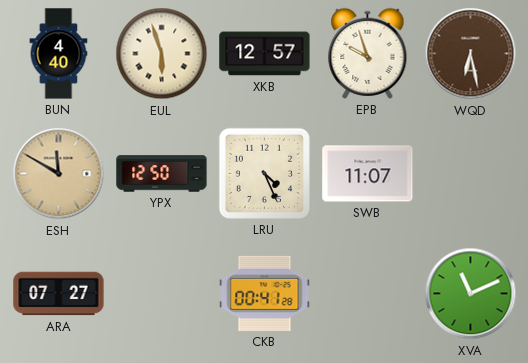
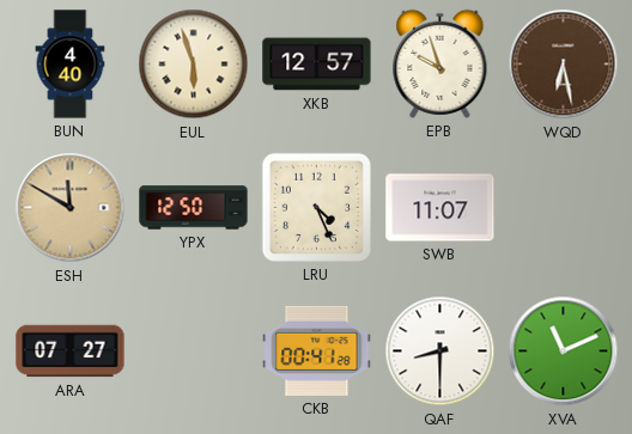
QAF: none -> 8:30 (440, 352)
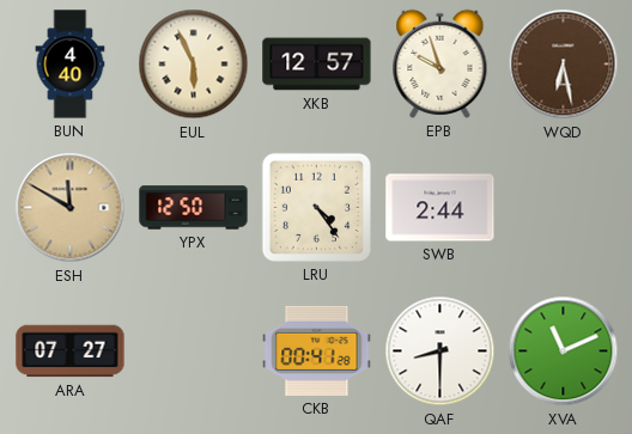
EUL: 5:57 -> 5:56 (194, 65)
LRU: 4:26 -> 4:24 (316, 207)
SWB: 11:07 -> 2:44 (440, 208)
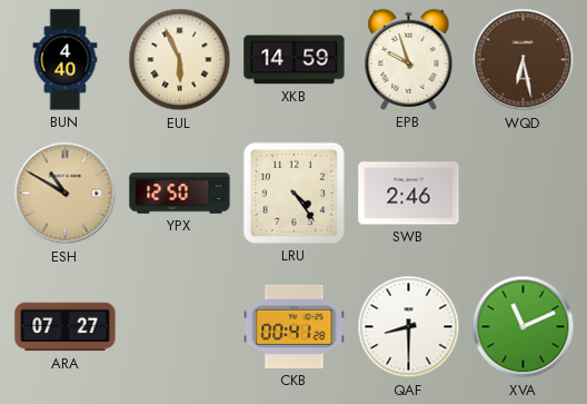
XKB: 12:57 -> 14:59 (295, 60)
ESH: 11:50 -> 10:50 (66, 194)
SWB: 2:44 -> 2:46 (409, 194)
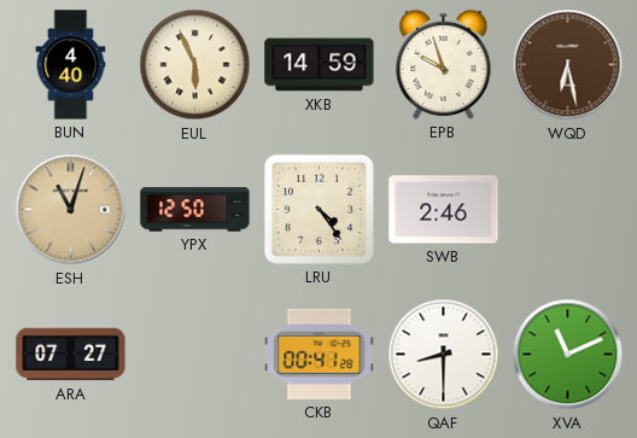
ESH: 10:50 -> 11:03 (71, 210)
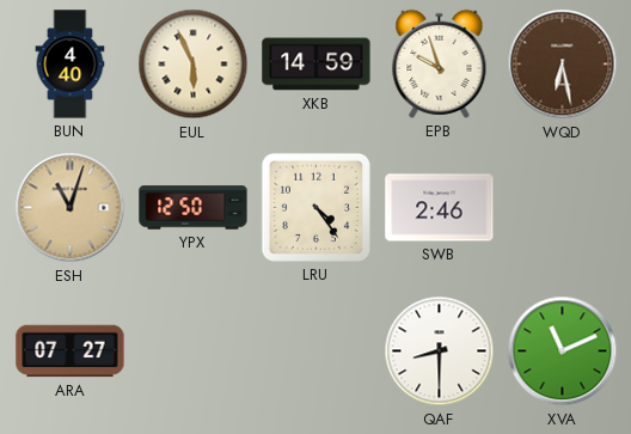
CKB: 00:41 -> none (320, 354)
